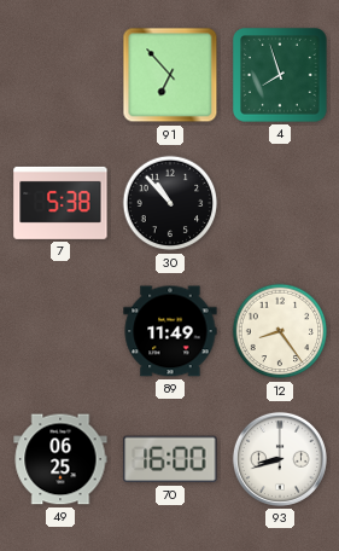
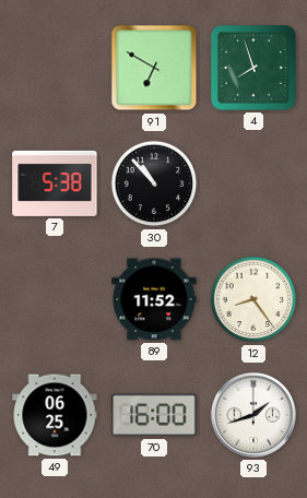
91: 6:53 -> 6:50 (154, 68)
89: 11:49 -> 11:52 (154, 299)
93: 8:42 -> 1:42 (253, 415)
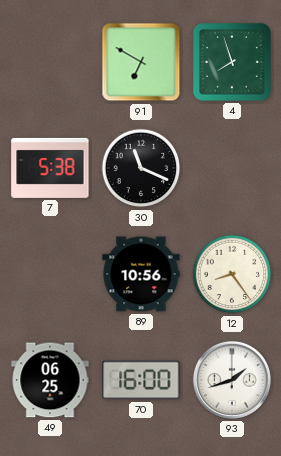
30: 10:53 -> 11:19 (141, 168)
89: 11:52 -> 10:56 (141, 274)
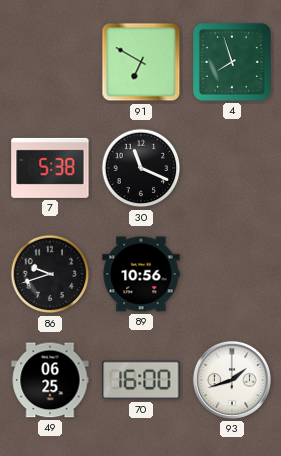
86: none -> 9:42 (50, 274)
12: 8:24 -> none (232, 274)
